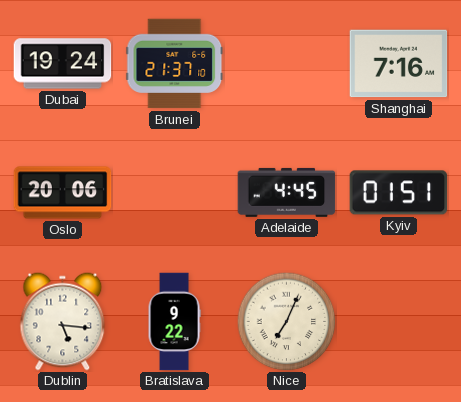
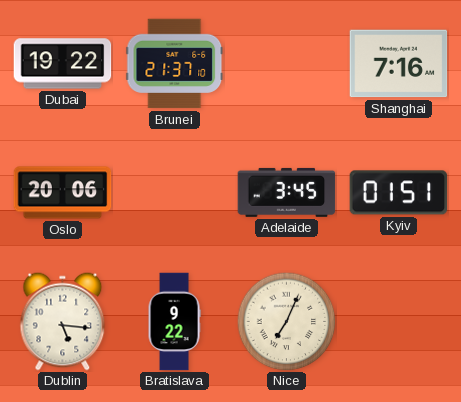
Dubai: 19:24 -> 19:22 (63, 64)
Adelaide: 4:45 -> 3:45 (287, 192)
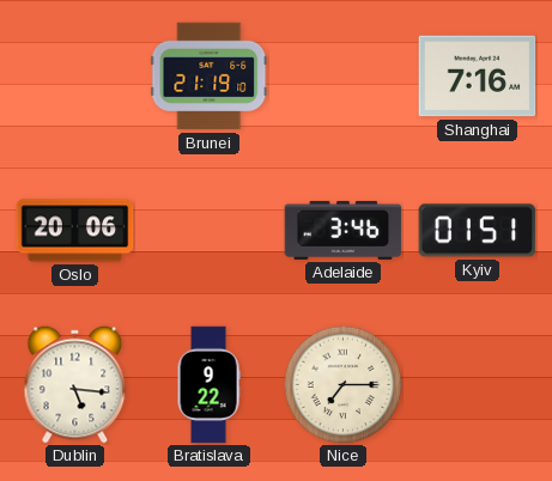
Dubai: 19:22 -> none (63, 64)
Brunei: 21:37 -> 21:19 (210, 77)
Adelaide: 3:45 -> 3:46 (344, 230)
Nice: 7:04 -> 7:15 (344, 385)
